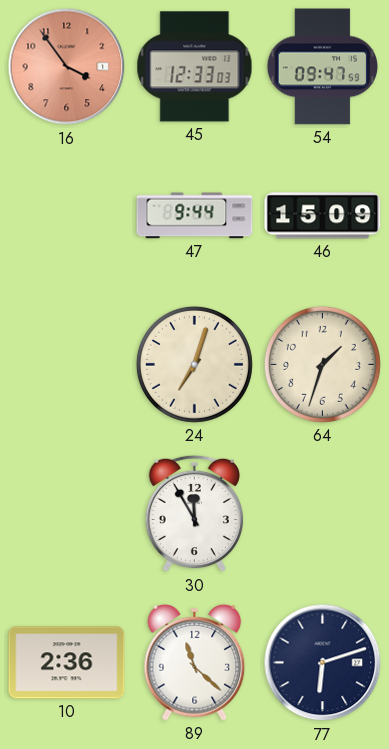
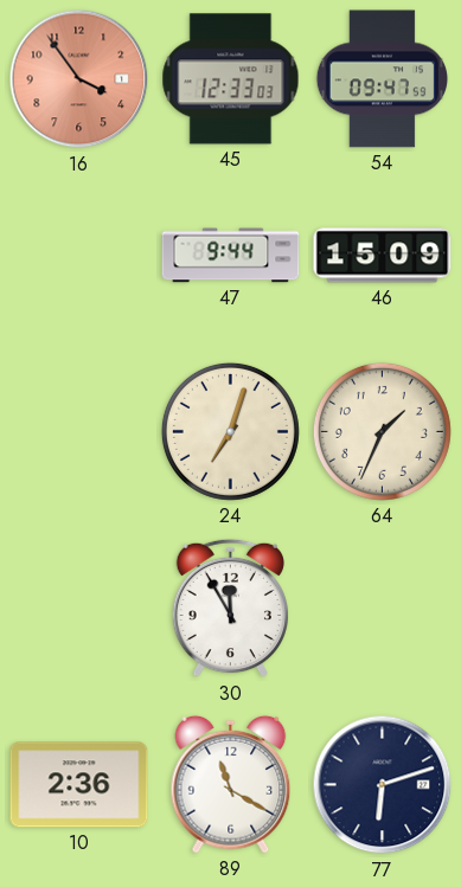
64: 1:33 -> 1:34 (382, 431)
89: 11:22 -> 11:20 (231, 784)
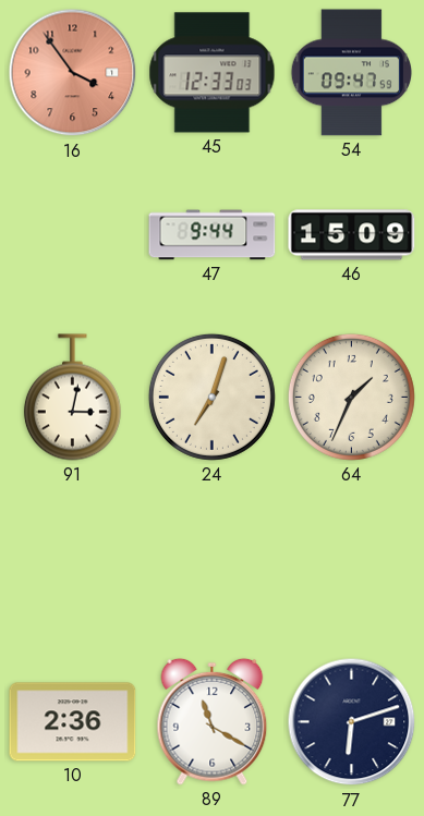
91: none -> 3:02 (72, 398)
30: 11:55 -> none (230, 609)
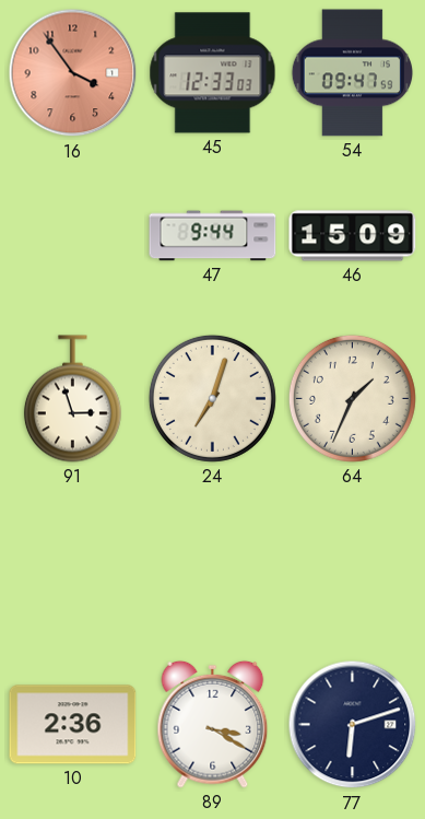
91: 3:02 -> 2:57 (72, 399)
89: 11:20 -> 3:20 (213, 724)
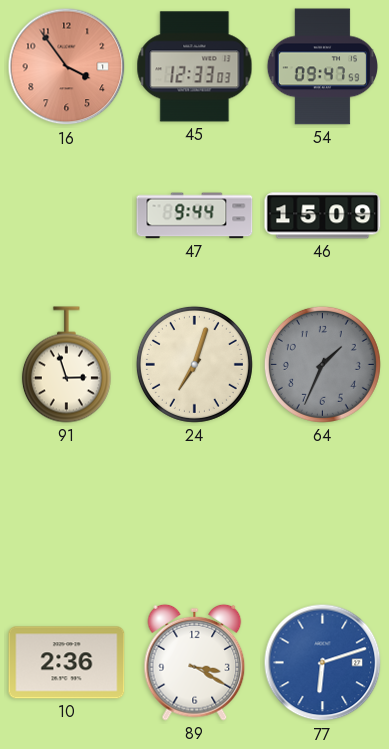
64 dial: cream -> grey (322, 364)
77 dial: navy -> blue (323, 663)
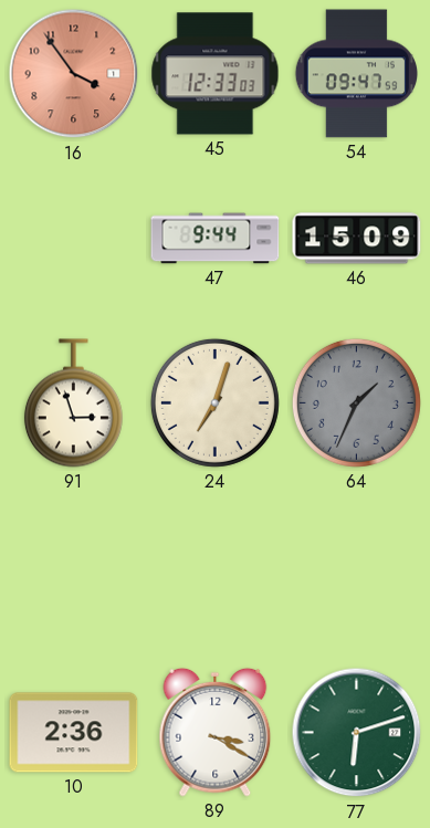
77 dial: blue -> green (357, 733)
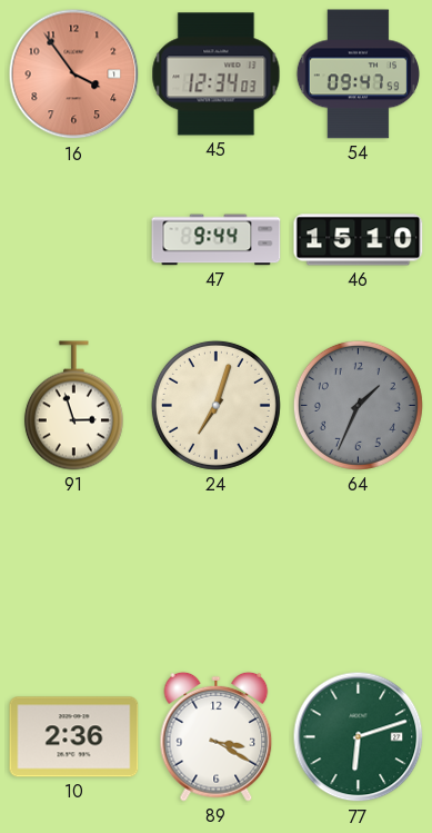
45: 12:33 -> 12:34 (217, 75)
46: 15:09 -> 15:10 (359, 240)
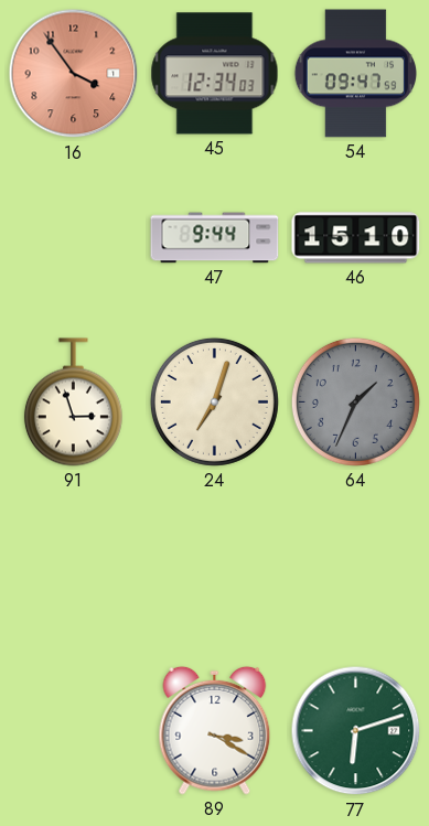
10: 2:36 -> none (74, 737)
